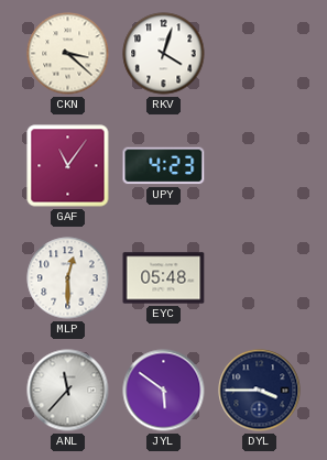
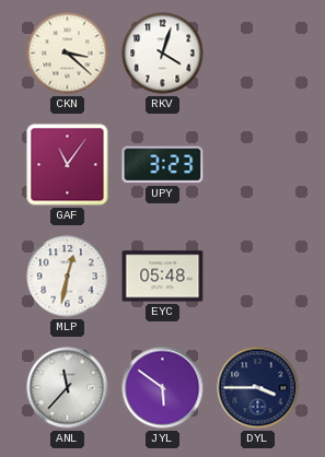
UPY: 4:23 -> 3:23 (163, 165)
MLP: 12:30 -> 12:32 (68, 277)
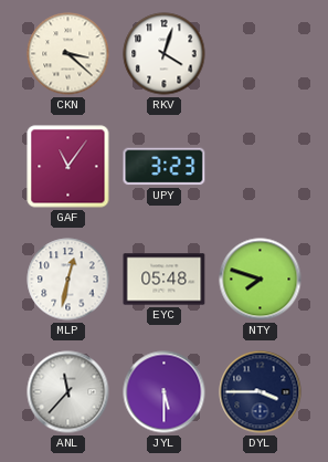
NTY: none -> 7:48 (261, 280)
JYL: 5:51 -> 5:30 (165, 392)
